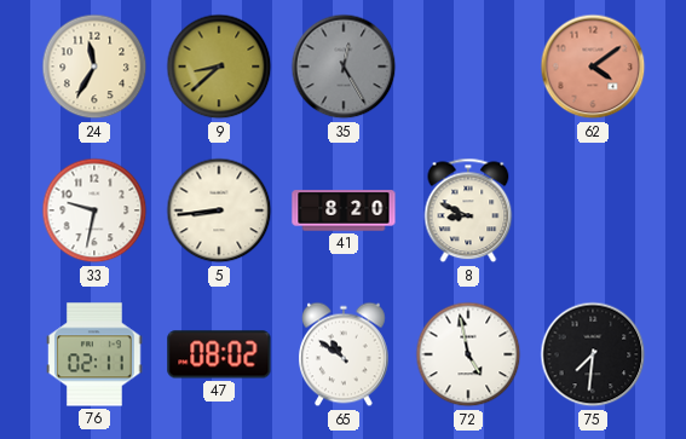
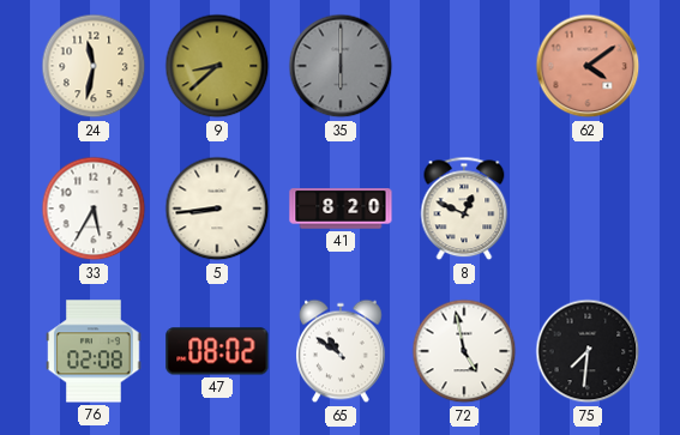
24: 11:35 -> 11:32 (94, 66)
35: 12:25 -> 6:00 (341, 66)
33: 9:32 -> 5:35 (94, 209)
8: 8:49 -> 12:49 (464, 209)
76: 02:11 -> 02:08 (94, 351)
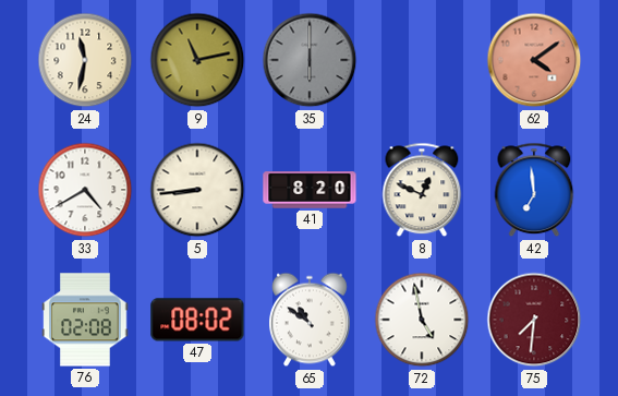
9: 8:38 -> 11:13 (197, 60)
33: 5:35 -> 4:40 (85, 190)
42: none -> 6:59 (534, 190)
75 dial: black -> burgundy (534, 320)
